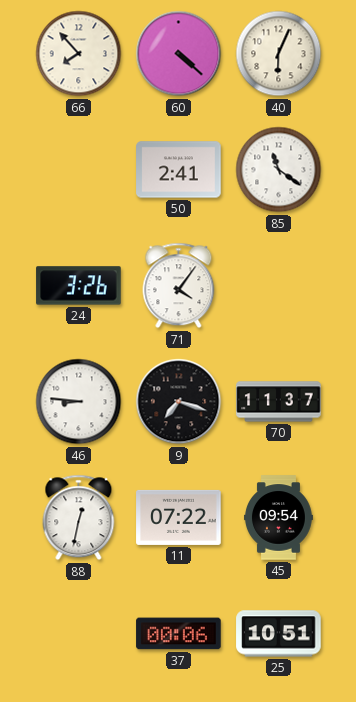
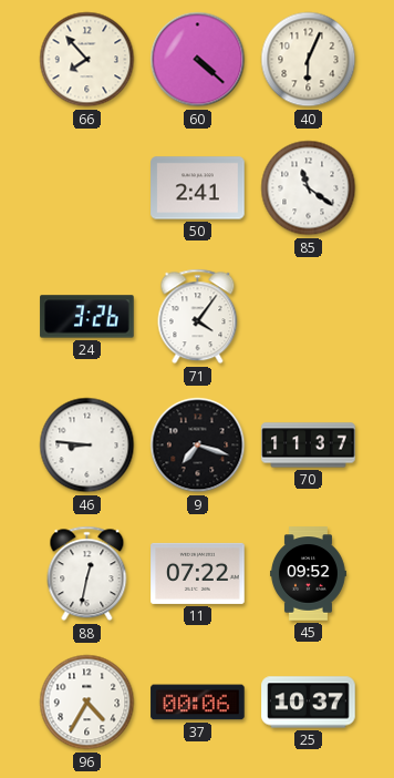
45: 09:54 -> 09:52 (308, 574)
96: none -> 4:35 (87, 703)
25: 10:51 -> 10:37 (309, 703)
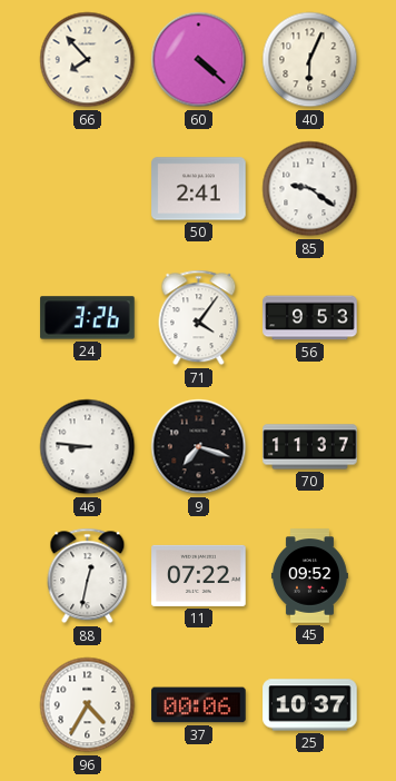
85: 11:21 -> 9:21 (310, 189)
56: none -> 9:53 (310, 318)
